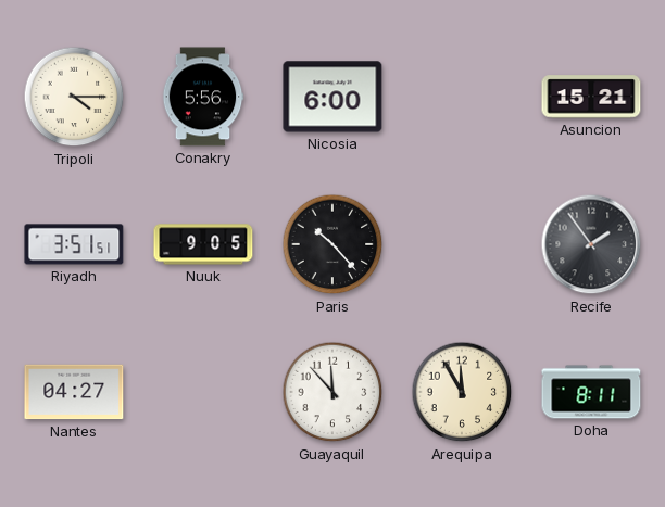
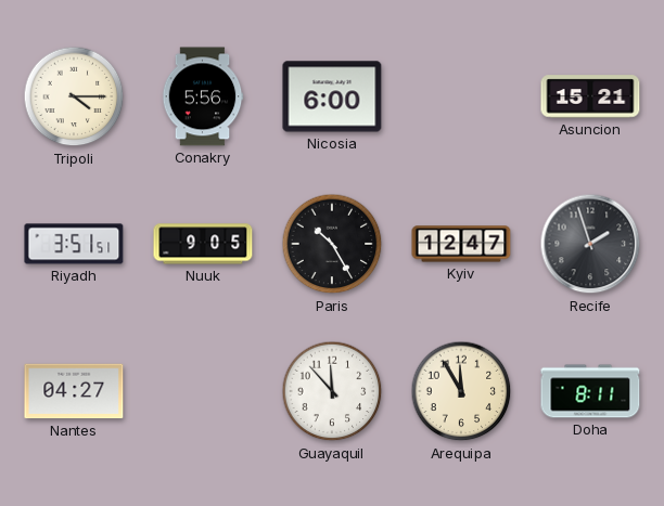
Paris: 10:23 -> 10:25 (332, 244)
Kyiv: none -> 12:47 (461, 244)
Recife: 1:54 -> 1:57 (590, 244)
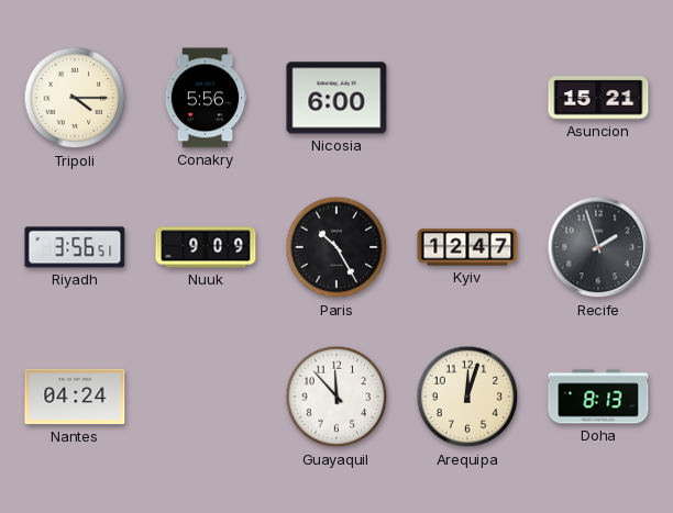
Riyadh: 3:51 -> 3:56 (75, 247)
Nuuk: 9:05 -> 9:09 (206, 247)
Nantes: 04:27 -> 04:24 (75, 397)
Arequipa: 11:55 -> 12:03 (467, 397)
Doha: 8:11 -> 8:13 (598, 397)
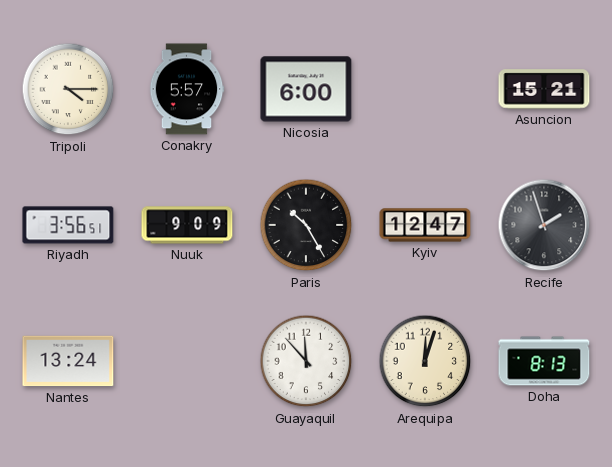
Conakry: 5:56 -> 5:57 (187, 89)
Nantes: 04:24 -> 13:24 (68, 361)
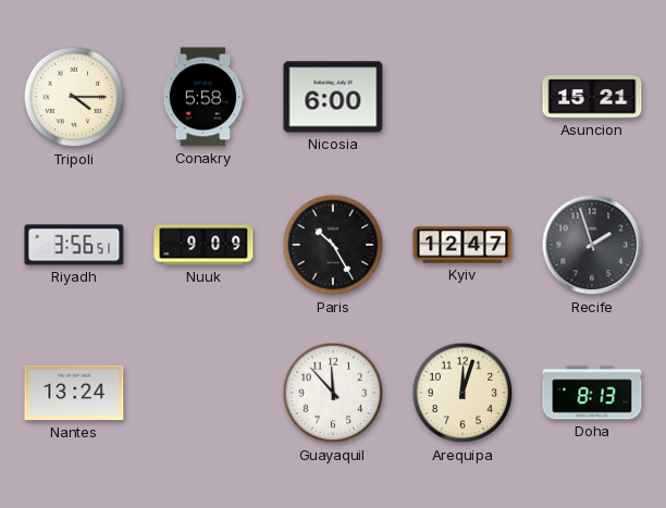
Conakry: 5:57 -> 5:58 (203, 97)
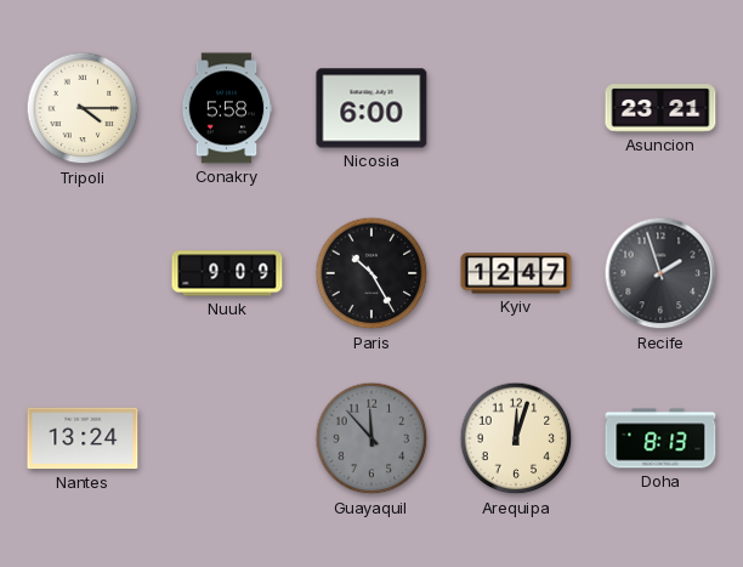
Asuncion: 15:21 -> 23:21 (660, 108)
Riyadh: 3:56 -> none (74, 245)
Guayaquil dial: white -> grey (371, 438)
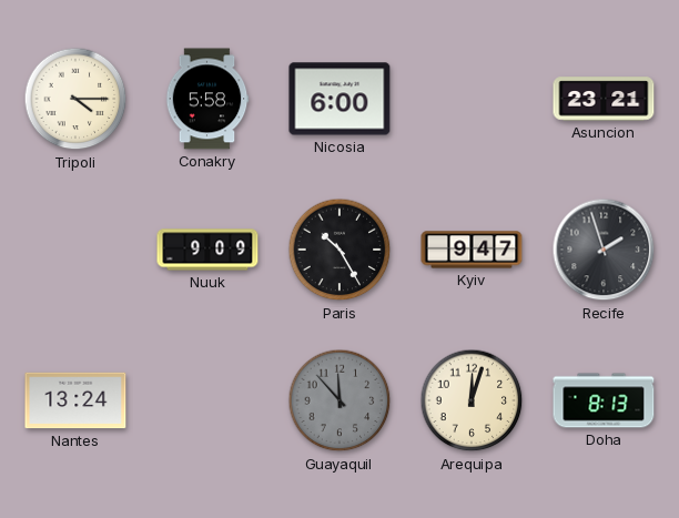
Kyiv: 12:47 -> 9:47 (472, 250)
